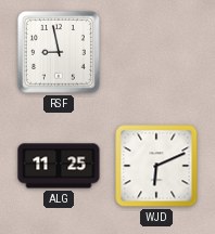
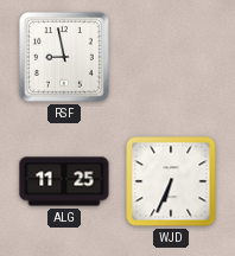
WJD: 6:11 -> 6:34 (171, 181)
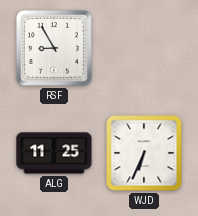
RSF: 8:58 -> 8:55 (54, 48)
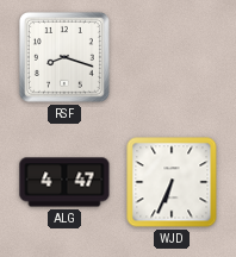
RSF: 8:55 -> 8:18 (64, 57)
ALG: 11:25 -> 4:47 (64, 182)
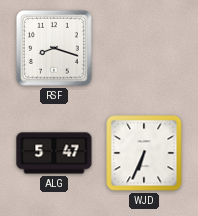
ALG: 4:47 -> 5:47 (54, 153)
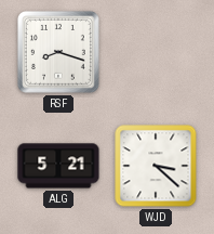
ALG: 5:47 -> 5:21 (58, 166)
WJD: 6:34 -> 3:22 (156, 166)
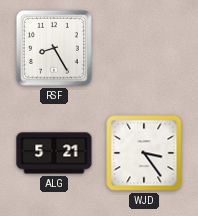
RSF: 8:18 -> 8:25 (54, 48)
WJD: 3:22 -> 3:24 (144, 153)
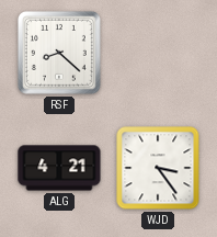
RSF: 8:25 -> 8:22 (59, 53)
ALG: 5:21 -> 4:21 (59, 168)
